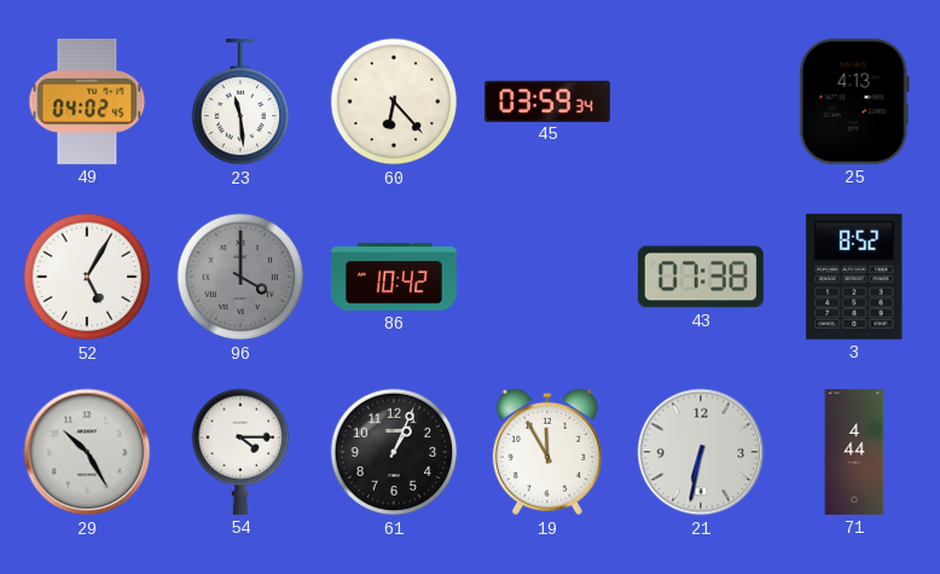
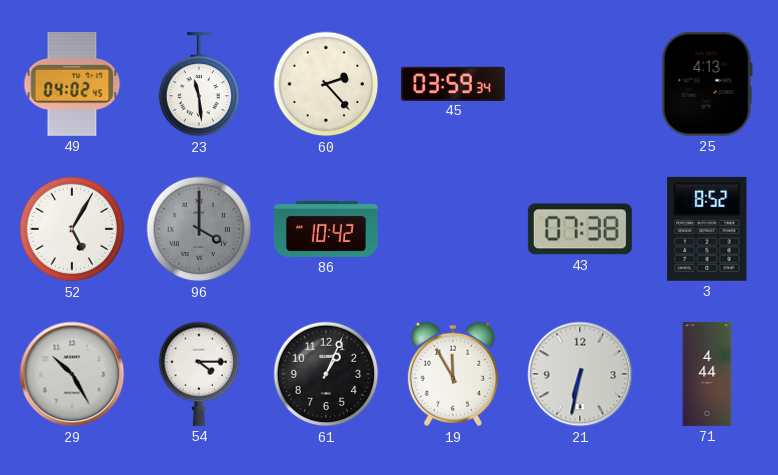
60: 6:23 -> 2:23 (326, 84)
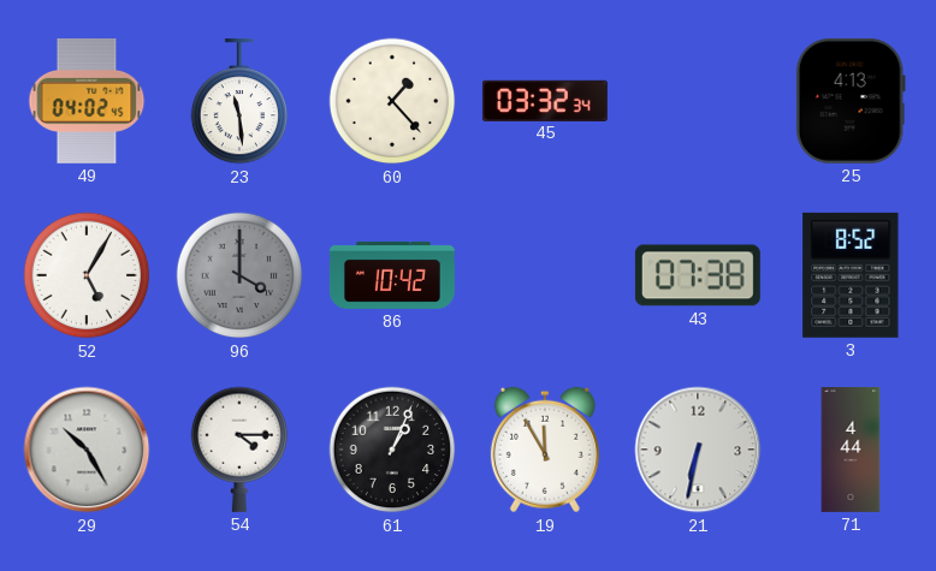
60: 2:23 -> 1:23 (392, 101)
45: 03:59 -> 03:32 (545, 100)
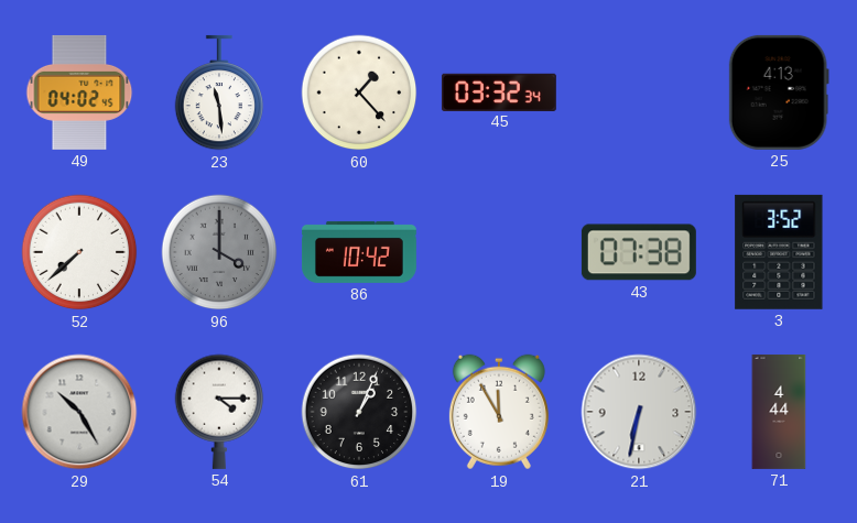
52: 5:05 -> 7:38 (79, 252)
3: 8:52 -> 3:52 (779, 252)
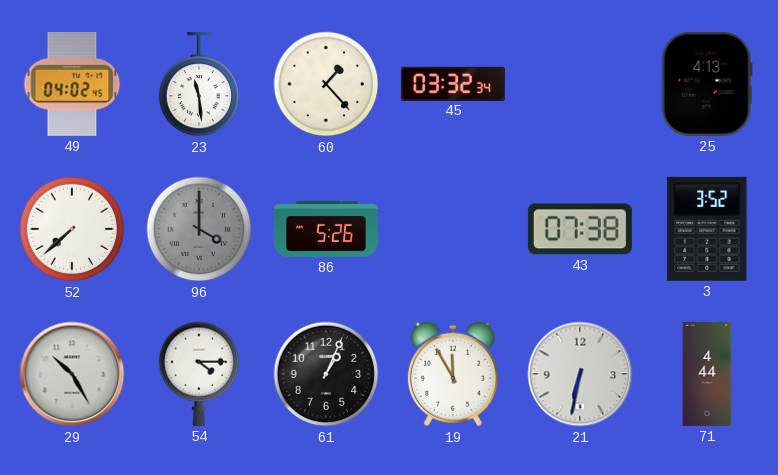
86: 10:42 -> 5:26 (326, 229)
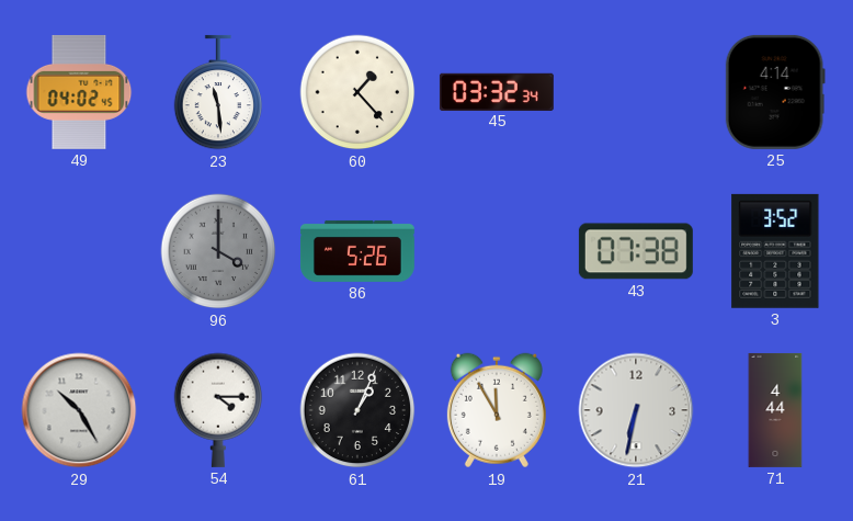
25: 4:13 -> 4:14 (775, 92)
52: 7:38 -> none (72, 229)
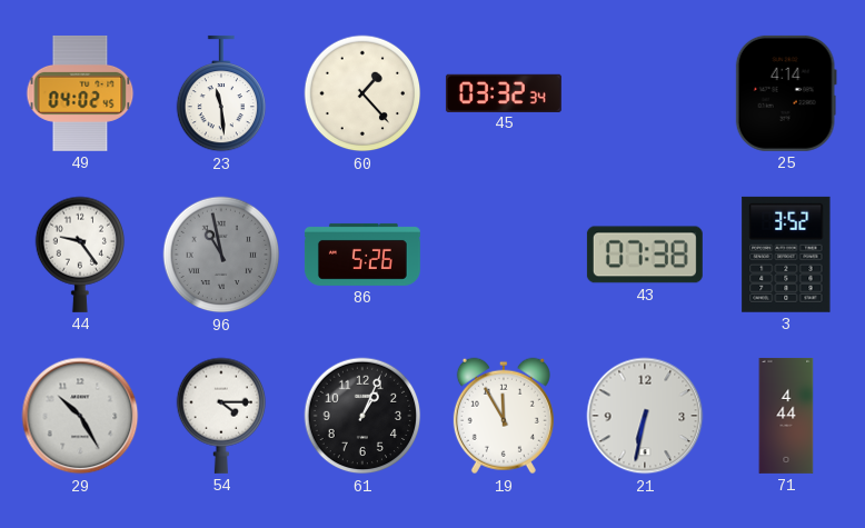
44: none -> 9:24 (80, 255)
96: 4:00 -> 10:58 (221, 255)
